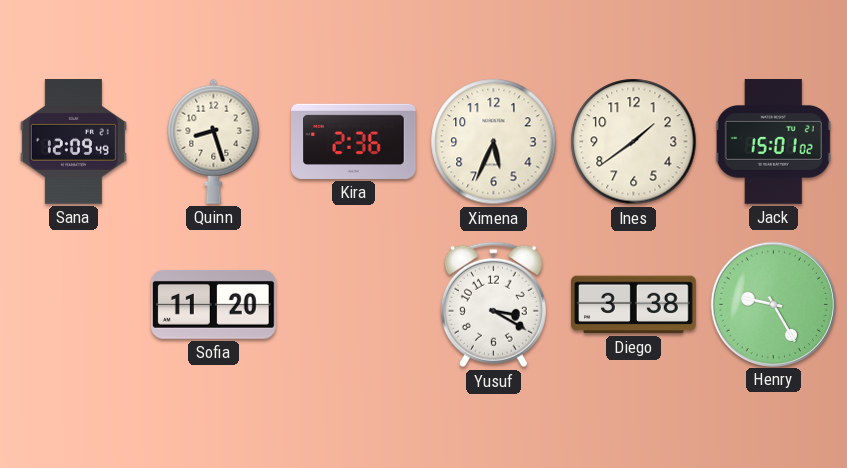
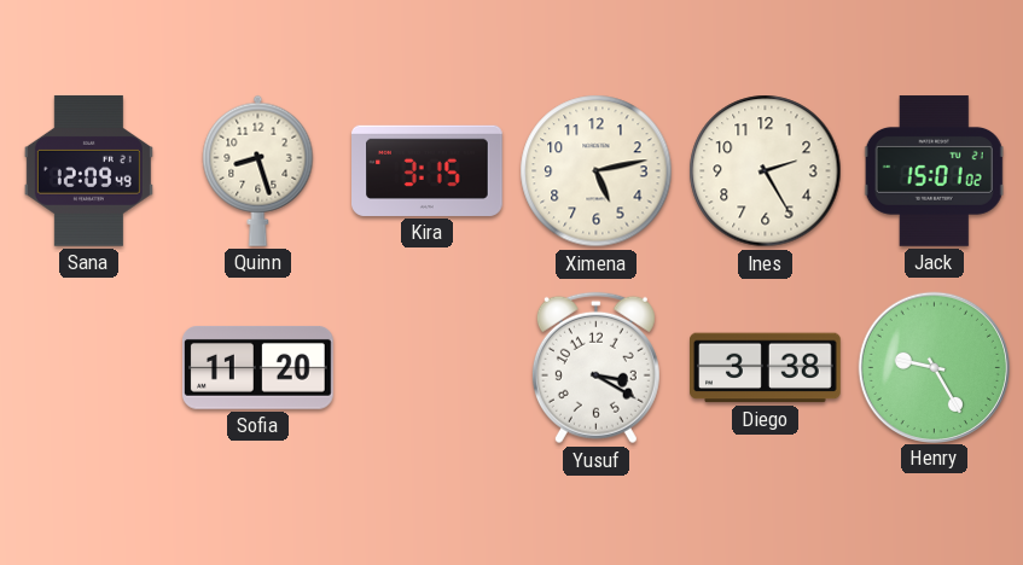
Kira: 2:36 -> 3:15 (428, 170)
Ximena: 5:34 -> 5:13 (597, 171)
Ines: 1:39 -> 2:25 (766, 171)
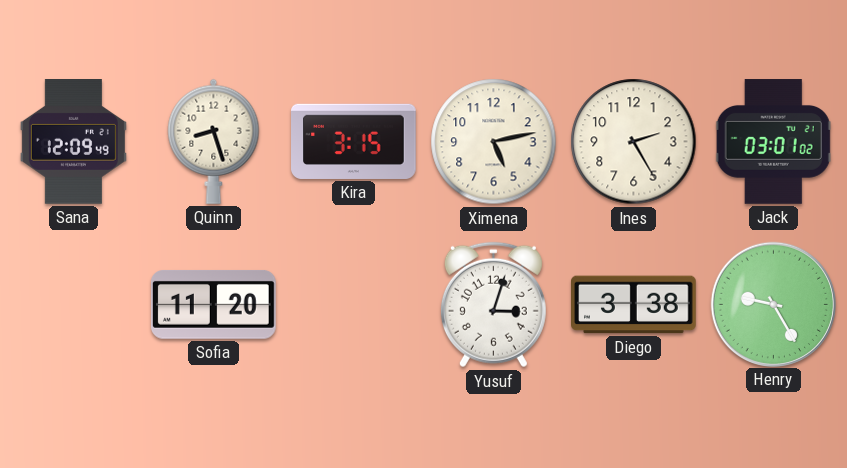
Jack: 15:01 -> 03:01 (773, 142)
Yusuf: 3:20 -> 3:03 (493, 305)
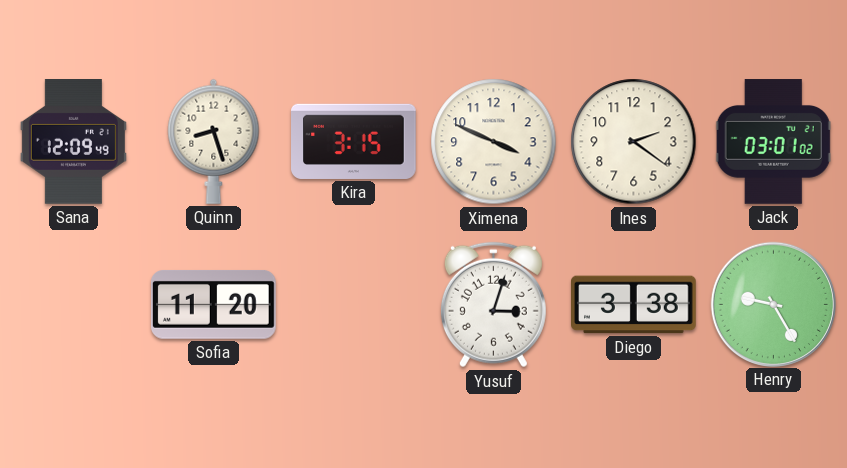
Ximena: 5:13 -> 3:49 (494, 142)
Ines: 2:25 -> 2:21 (634, 142)
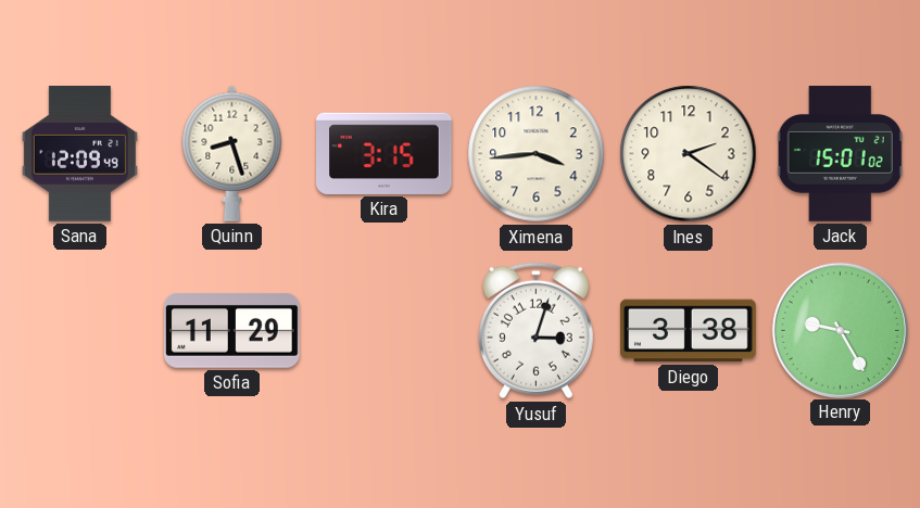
Ximena: 3:49 -> 3:44 (537, 154)
Jack: 03:01 -> 15:01 (840, 154)
Sofia: 11:20 -> 11:29 (232, 330)
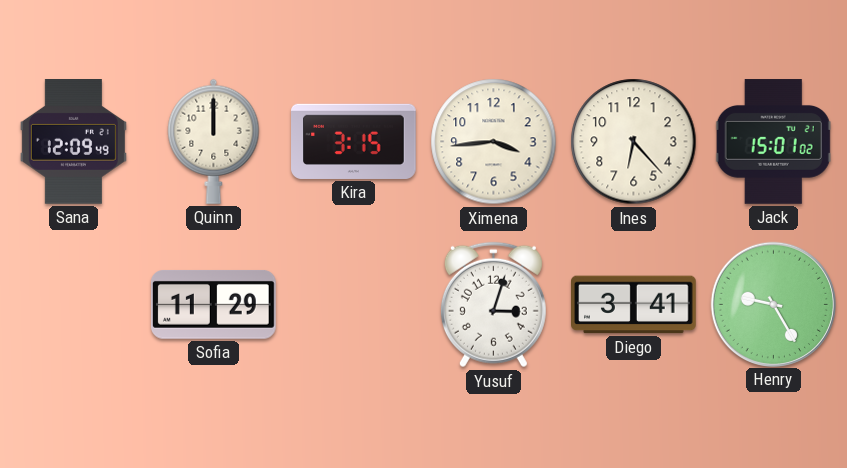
Quinn: 8:27 -> 12:00 (214, 141)
Ines: 2:21 -> 6:23 (634, 142)
Diego: 3:38 -> 3:41 (634, 305)
